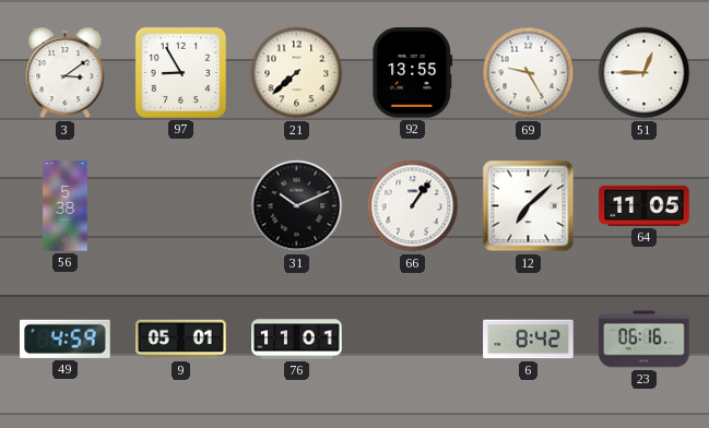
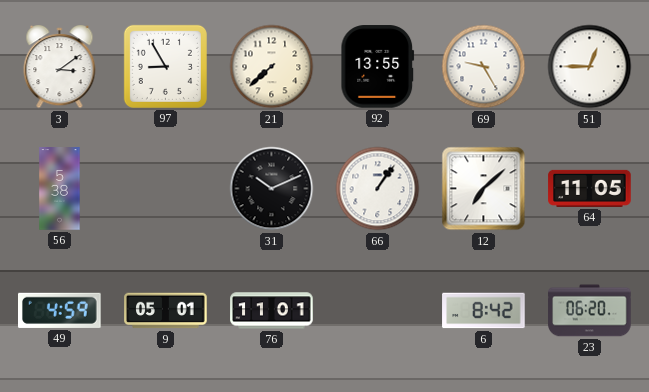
23: 06:16 -> 06:20 (590, 311)
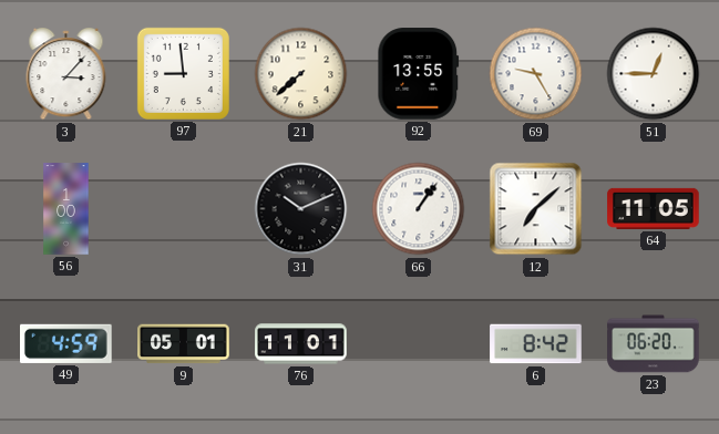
3: 3:09 -> 3:07 (66, 75)
97: 8:55 -> 8:59 (183, 73)
56: 5:38 -> 1:00 (66, 209)
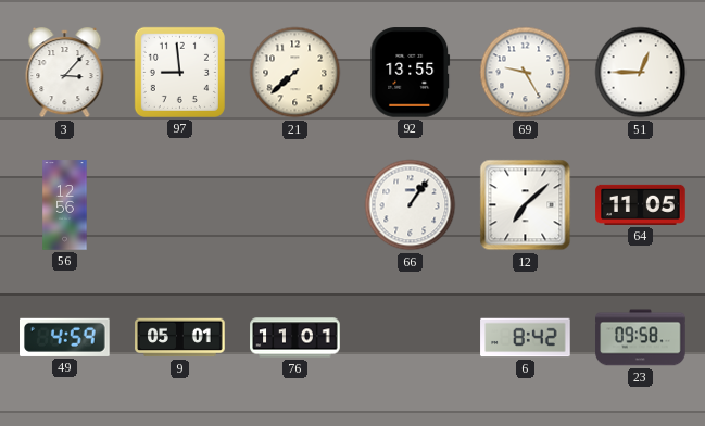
56: 1:00 -> 12:56 (65, 205)
31: 10:11 -> none (301, 209)
23: 06:20 -> 09:58 (641, 338)
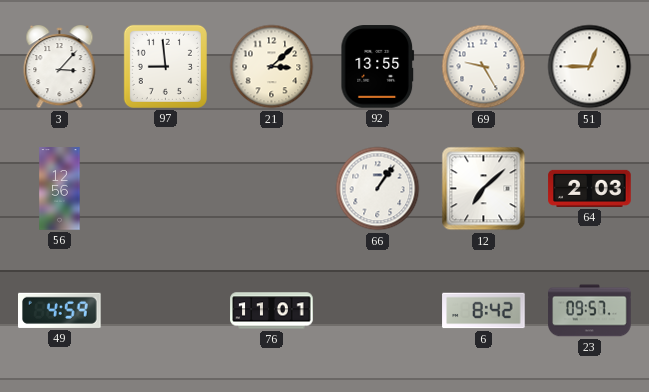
21: 7:38 -> 3:08 (272, 67)
64: 11:05 -> 2:03 (590, 188)
9: 05:01 -> none (180, 338)
23: 09:58 -> 09:57 (590, 311)
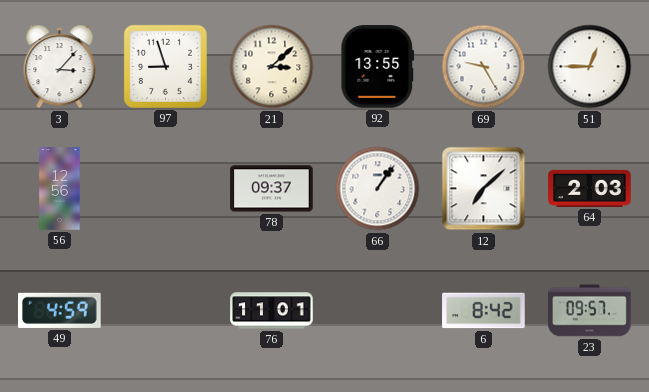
97: 8:59 -> 8:57 (165, 66)
78: none -> 09:37 (272, 189)
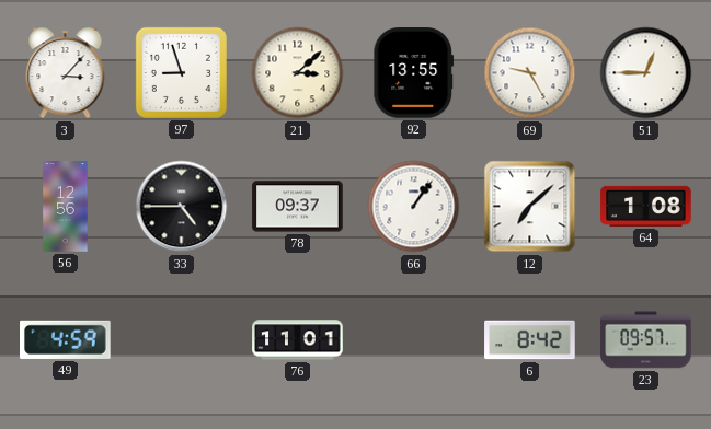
33: none -> 4:45 (182, 207)
64: 2:03 -> 1:08 (646, 206)
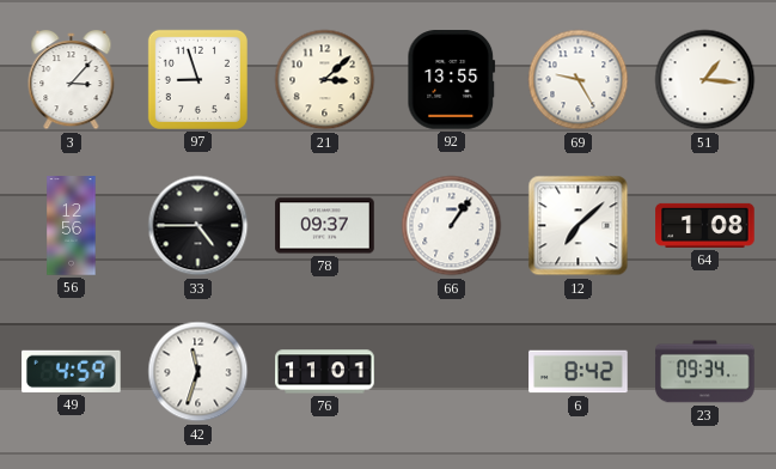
51: 12:45 -> 1:16 (705, 80)
42: none -> 11:33 (198, 372)
23: 09:57 -> 09:34 (705, 372)
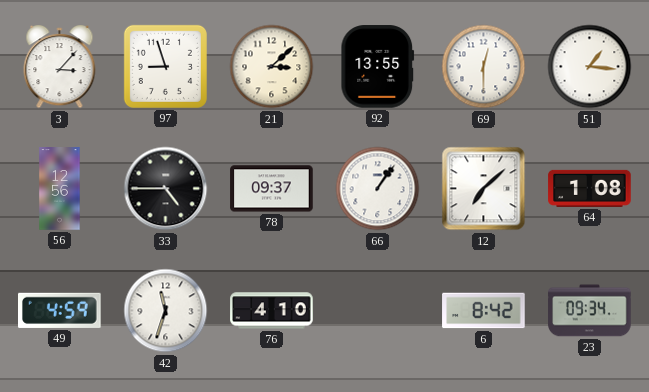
69: 9:25 -> 12:30 (484, 67)
76: 11:01 -> 4:10 (272, 311)
